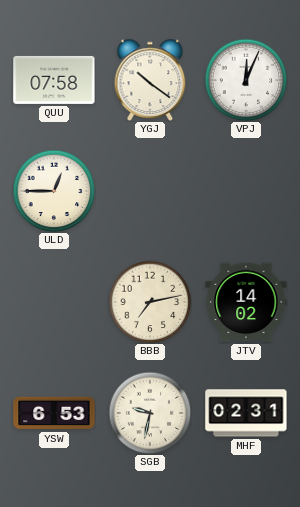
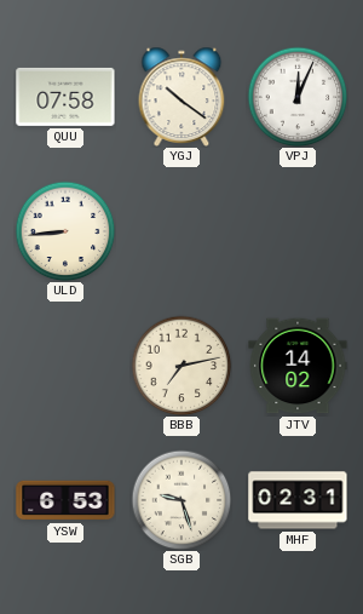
ULD: 12:45 -> 8:44 (65, 231)
SGB: 9:32 -> 9:27 (181, 500)
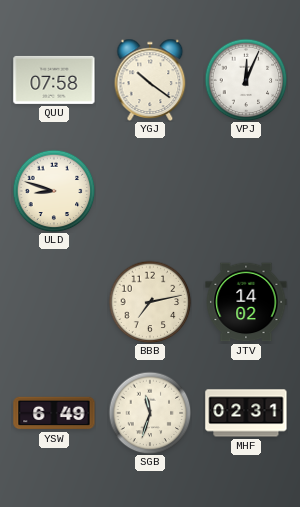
ULD: 8:44 -> 8:48 (54, 191)
YSW: 6:53 -> 6:49 (54, 413)
SGB: 9:27 -> 11:33 (150, 413)
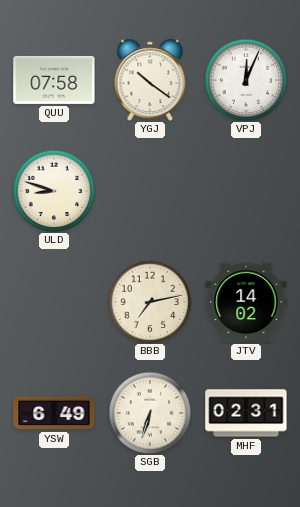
SGB: 11:33 -> 6:33 (150, 413)
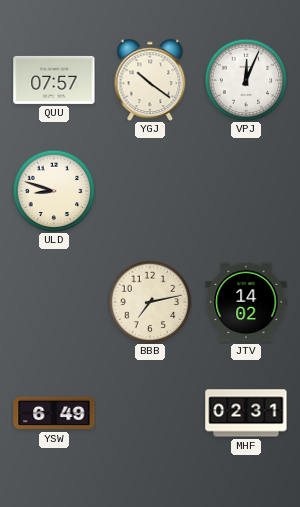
QUU: 07:58 -> 07:57 (54, 80)
SGB: 6:33 -> none (150, 413)
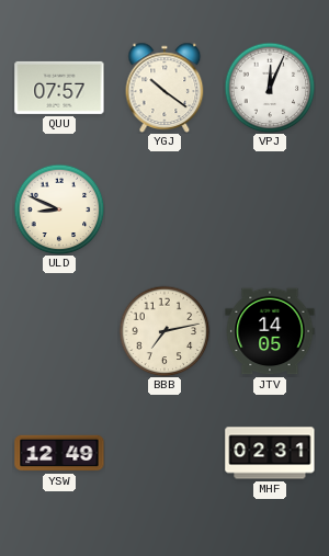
ULD: 8:48 -> 8:49 (59, 209)
JTV: 14:02 -> 14:05 (270, 331)
YSW: 6:49 -> 12:49 (59, 453)
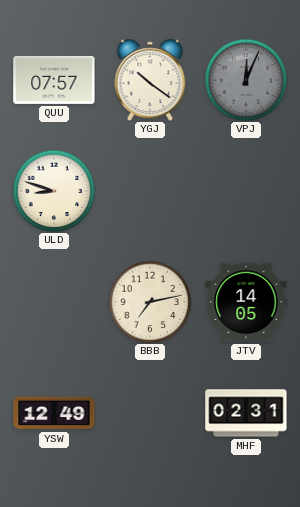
VPJ dial: white -> grey (246, 80)
ULD: 8:49 -> 8:48 (54, 191)
